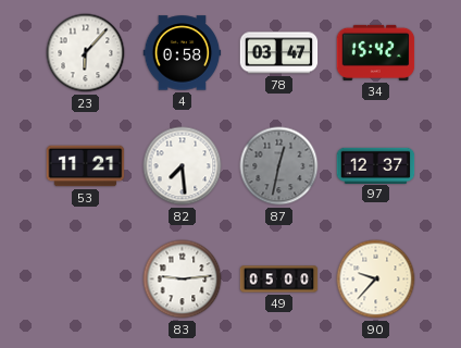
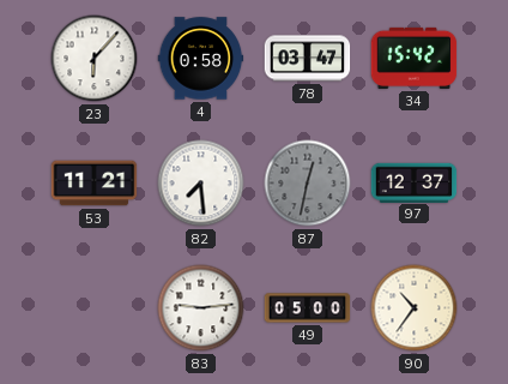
90: 9:37 -> 10:36 (415, 308)
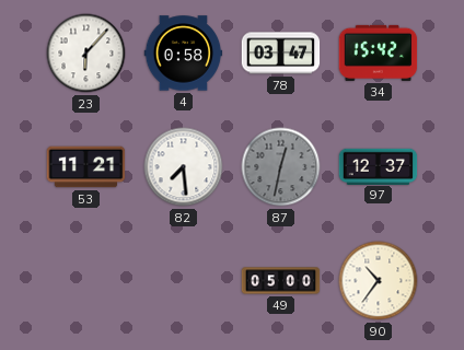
83: 9:14 -> none (201, 308)
